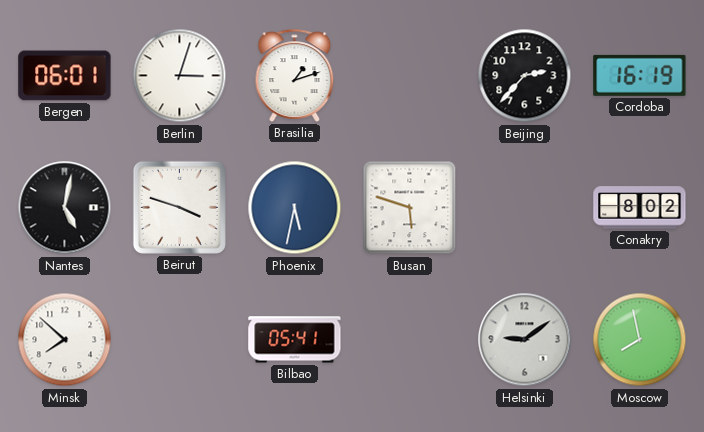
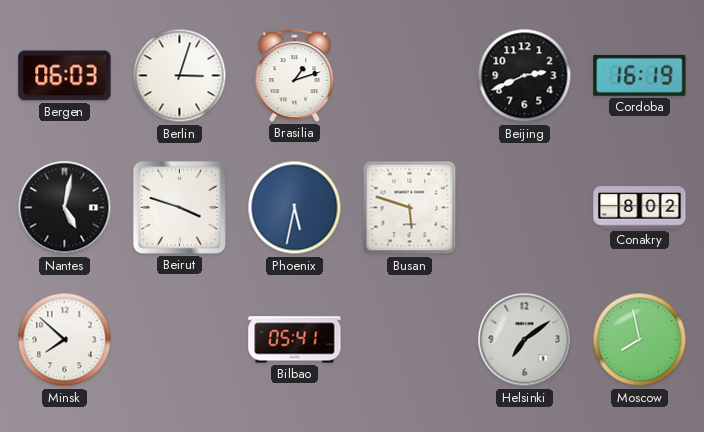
Bergen: 06:01 -> 06:03 (65, 76)
Beijing: 2:37 -> 2:41 (525, 76)
Helsinki: 9:09 -> 7:09 (525, 340)
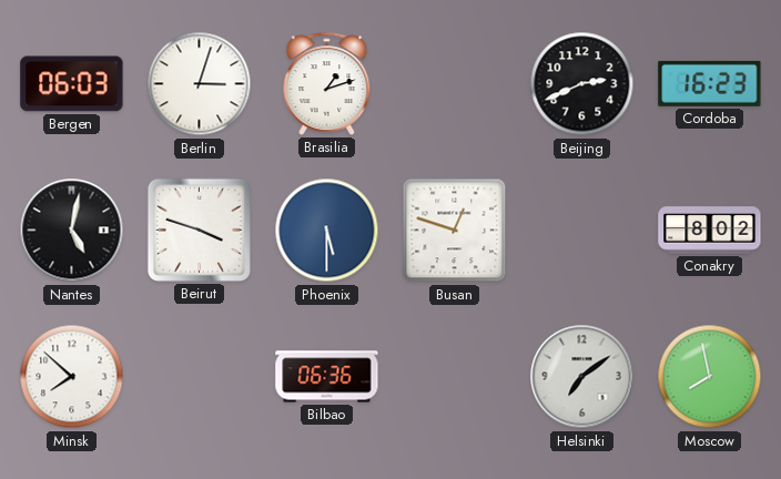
Cordoba: 16:19 -> 16:23 (710, 83)
Phoenix: 5:32 -> 5:30 (327, 231)
Busan: 5:48 -> 12:48 (455, 231)
Bilbao: 05:41 -> 06:36 (327, 377)
